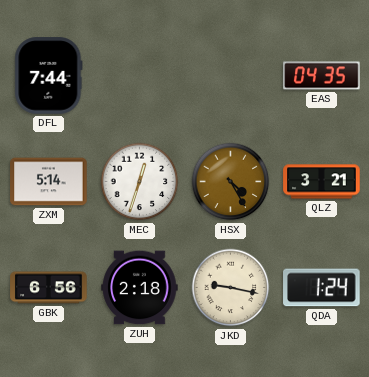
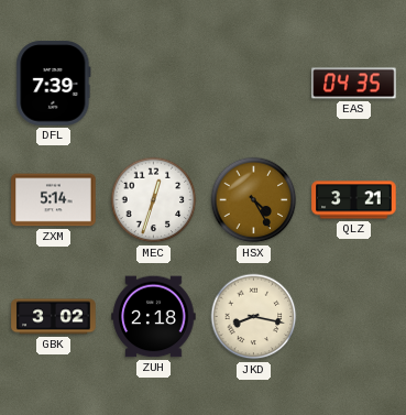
DFL: 7:44 -> 7:39 (54, 84)
GBK: 6:56 -> 3:02 (54, 317)
JKD: 9:17 -> 8:17 (254, 317)
QDA: 1:24 -> none (322, 288)
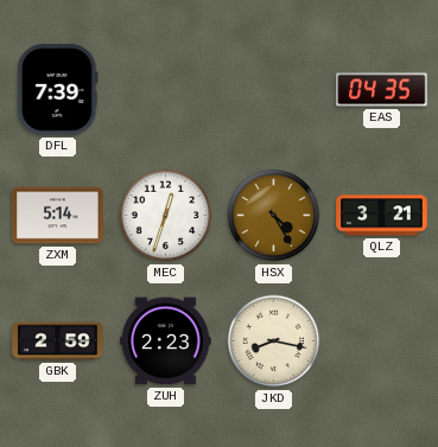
GBK: 3:02 -> 2:59 (58, 341)
ZUH: 2:18 -> 2:23 (166, 341)
